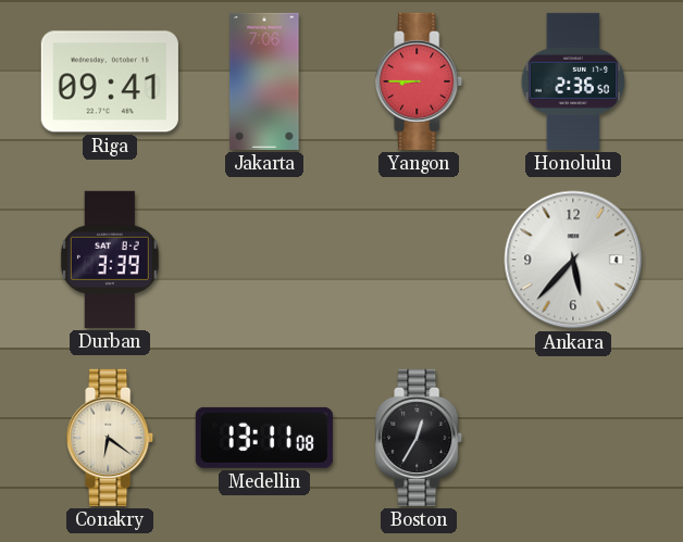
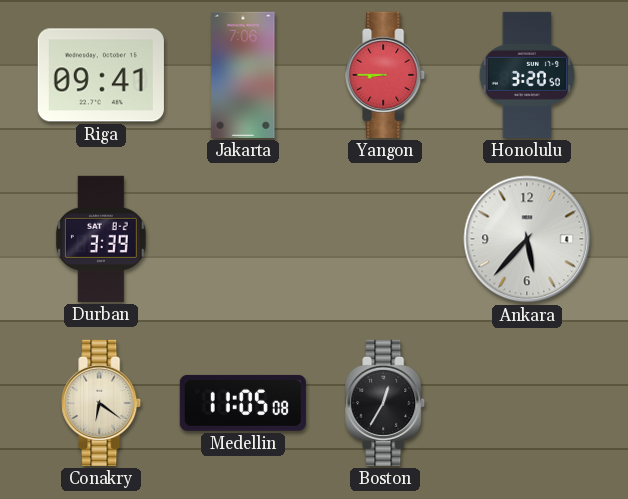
Honolulu: 2:36 -> 3:20 (527, 75)
Medellin: 13:11 -> 11:05 (243, 403)
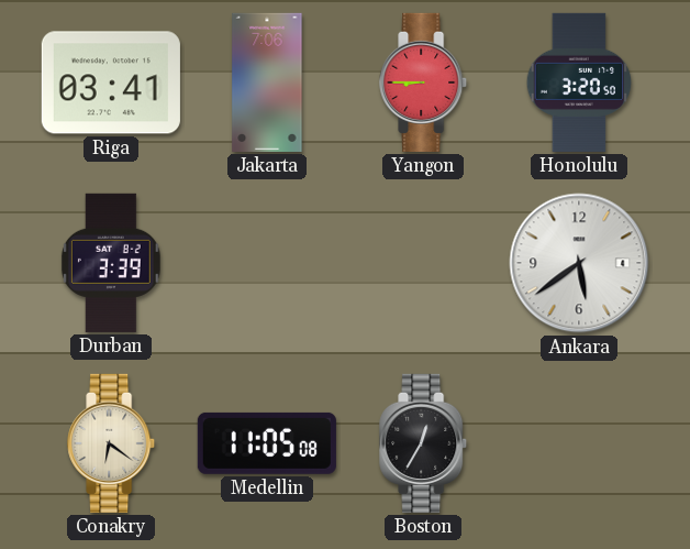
Riga: 09:41 -> 03:41 (111, 83)
Ankara: 5:37 -> 5:39 (579, 263)
